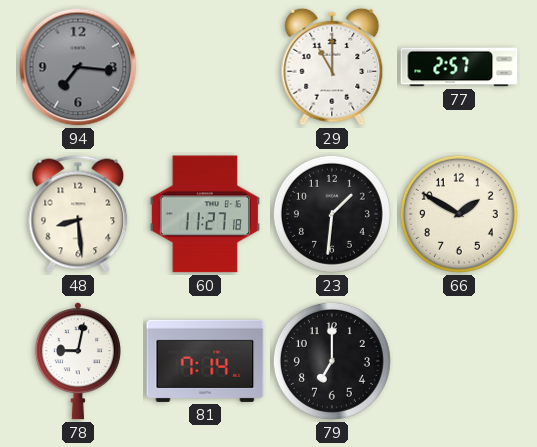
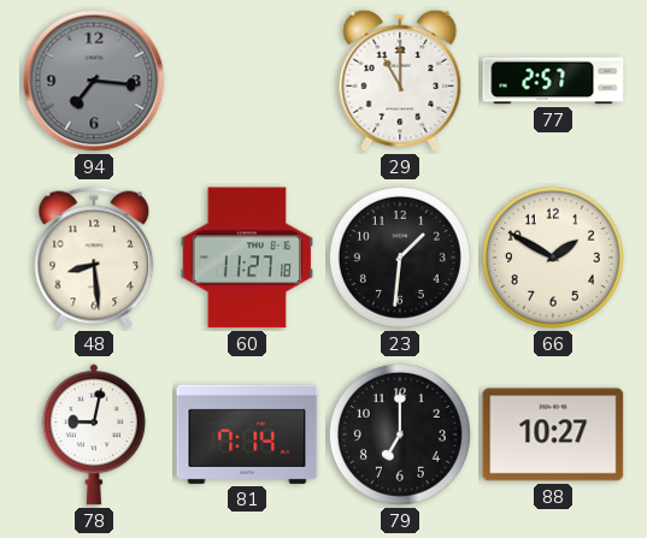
88: none -> 10:27 (553, 434)
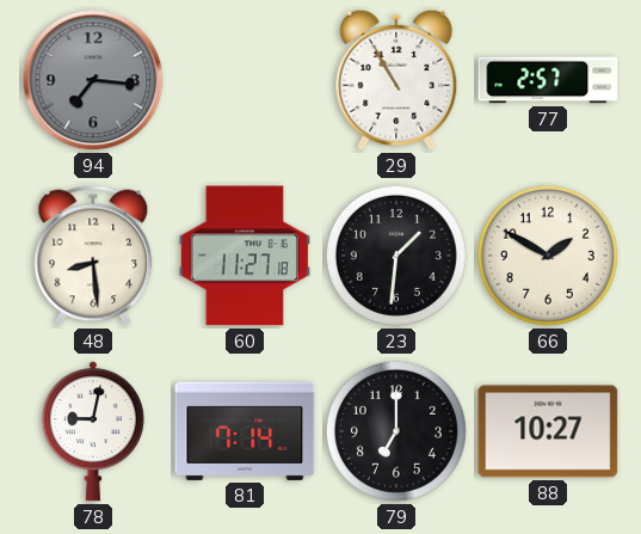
29: 11:00 -> 10:55 (396, 80)
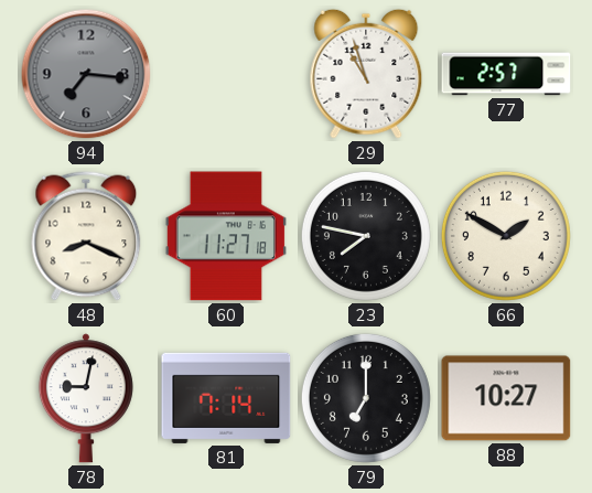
29: 10:55 -> 10:57 (366, 74)
48: 8:29 -> 8:19 (86, 236)
23: 1:31 -> 7:47 (366, 236)
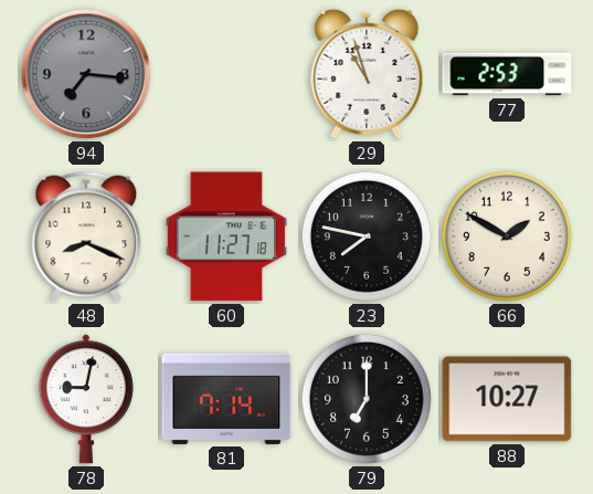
77: 2:57 -> 2:53 (507, 74)
